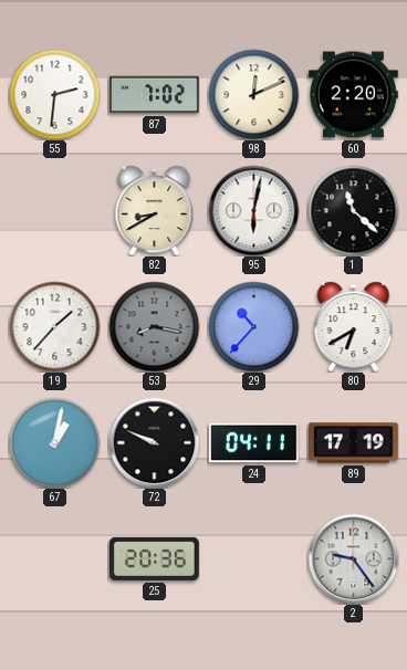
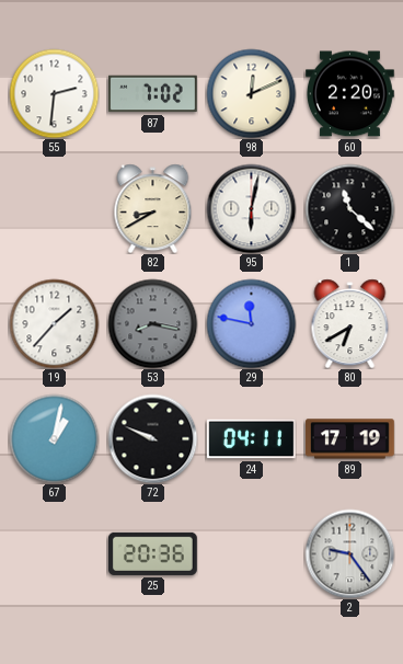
29: 10:37 -> 11:47 (251, 323)
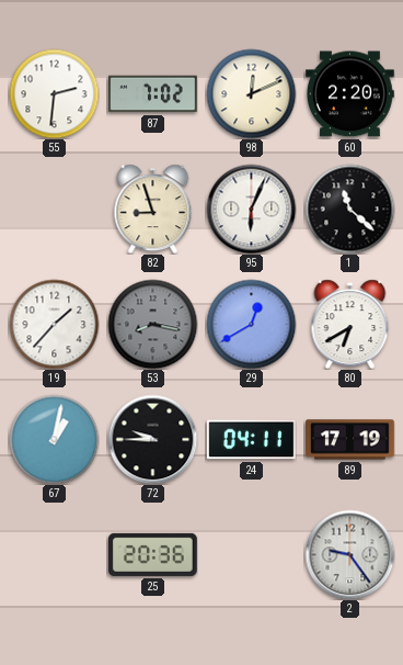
82: 8:40 -> 8:57 (153, 208)
95: 6:02 -> 6:04 (251, 208)
29: 11:47 -> 12:40 (251, 324)
72: 9:49 -> 9:45 (152, 439)
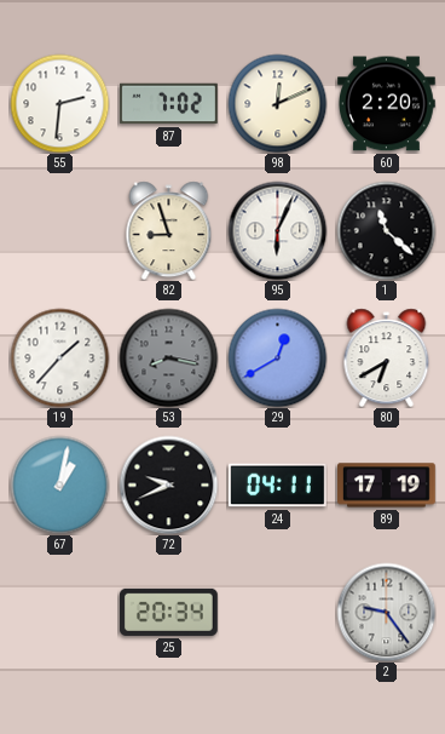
72: 9:45 -> 9:41 (168, 484)
25: 20:36 -> 20:34 (168, 612)
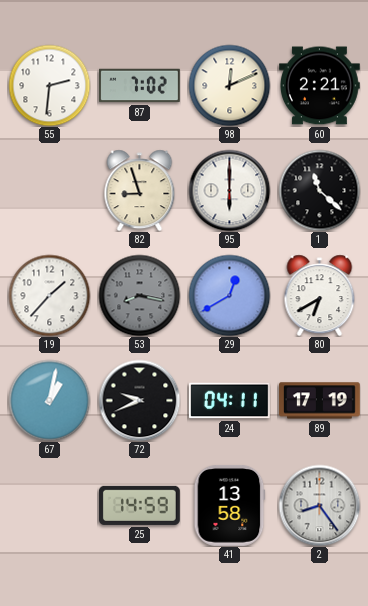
60: 2:20 -> 2:21 (320, 86)
95: 6:04 -> 6:00 (229, 190)
25: 20:34 -> 14:59 (139, 505)
41: none -> 13:58 (230, 505)
2: 9:24 -> 8:24 (319, 505)
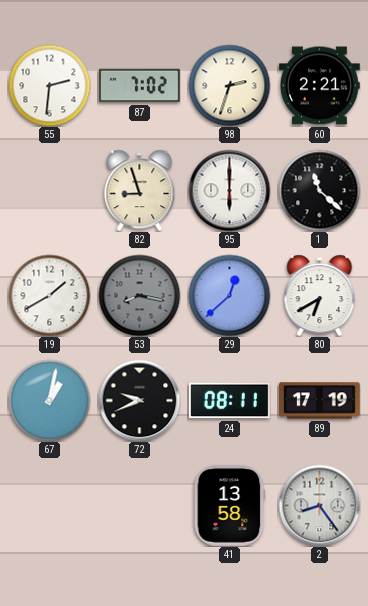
98: 12:11 -> 2:33 (229, 85)
19: 1:37 -> 1:40 (49, 295)
29: 12:40 -> 12:38 (229, 295)
24: 04:11 -> 08:11 (229, 401)
25: 14:59 -> none (139, 505)
